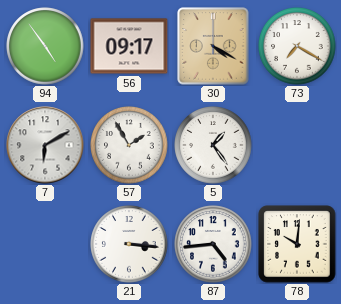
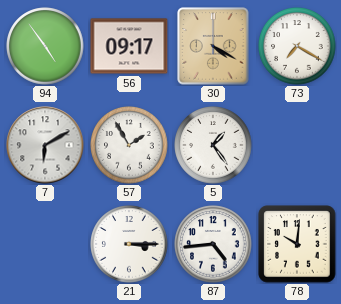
21: 3:16 -> 3:15 (129, 244)
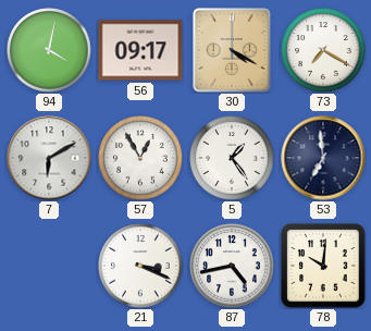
94: 4:54 -> 4:02 (49, 50)
57: 1:55 -> 12:55 (140, 158)
53: none -> 6:59 (323, 158)
21: 3:15 -> 3:19 (140, 266)
87: 4:44 -> 4:43 (232, 266)
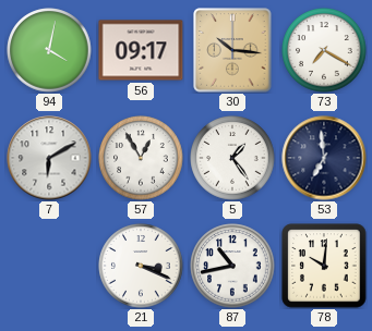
30: 4:20 -> 10:16 (232, 50)
87: 4:43 -> 10:43 (232, 266)
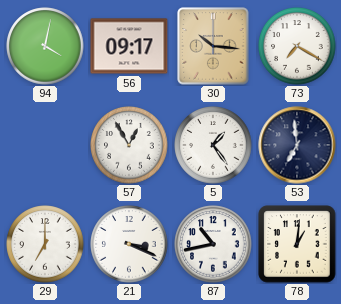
7: 6:10 -> none (49, 158)
29: none -> 7:00 (45, 244)
78: 10:01 -> 1:01 (297, 244)
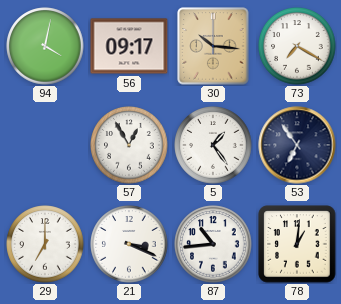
53: 6:59 -> 6:54 (297, 145)
87: 10:43 -> 10:44 (213, 244)
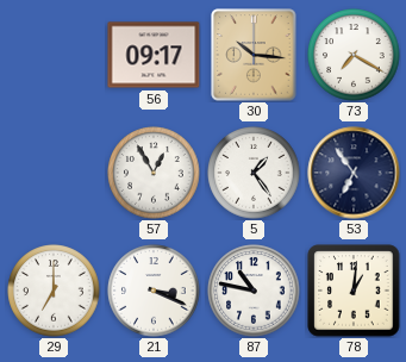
94: 4:02 -> none (45, 46)
87: 10:44 -> 10:47 (254, 291)
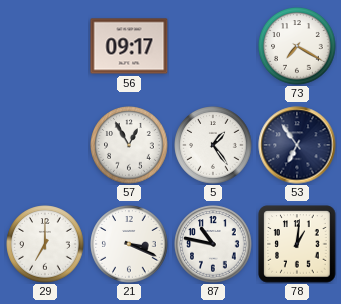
30: 10:16 -> none (254, 55)
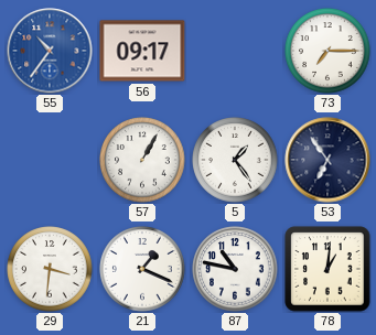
55: none -> 10:36 (50, 51)
73: 7:20 -> 7:15 (327, 51)
57: 12:55 -> 1:05 (142, 160)
29: 7:00 -> 3:31 (50, 269)
21: 3:19 -> 1:19 (142, 269)
